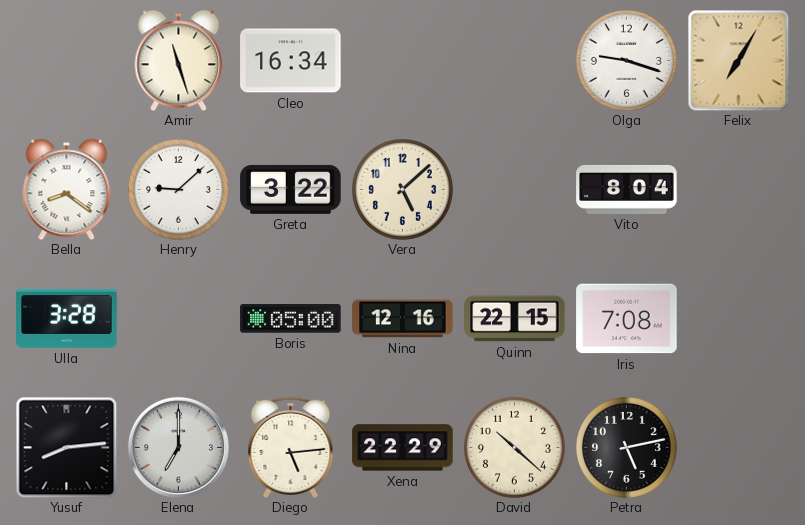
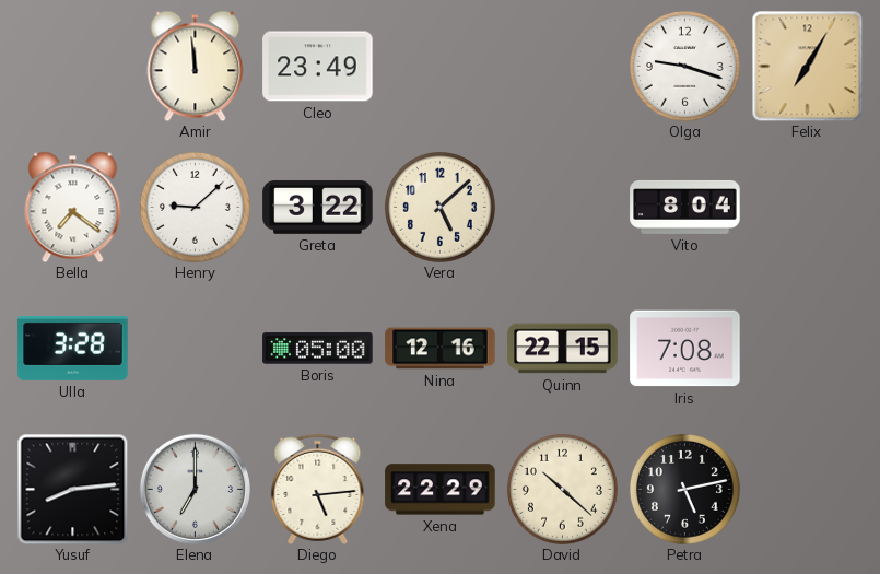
Amir: 11:27 -> 11:59 (196, 66)
Cleo: 16:34 -> 23:49 (318, 67)
Bella: 8:21 -> 7:21 (73, 207)
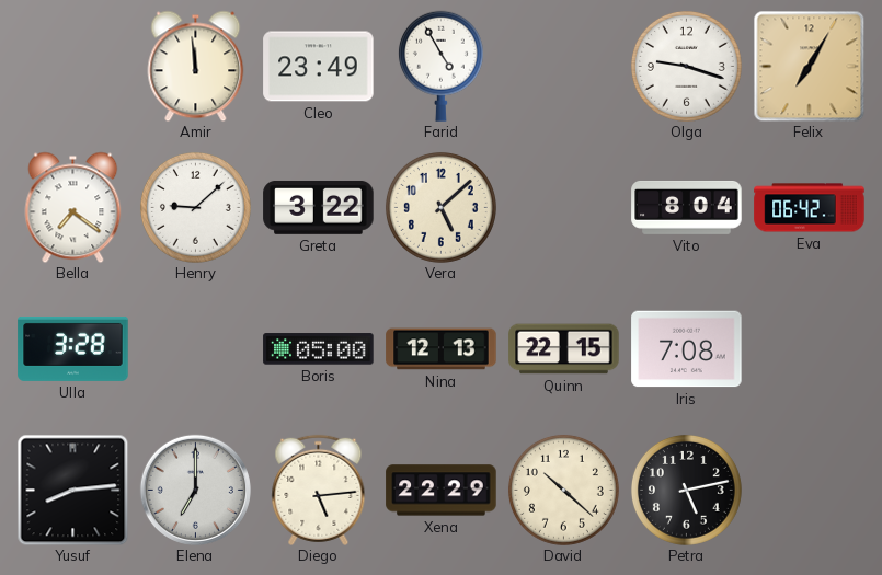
Farid: none -> 4:55 (440, 66)
Eva: none -> 06:42 (810, 208)
Nina: 12:16 -> 12:13 (442, 349)
